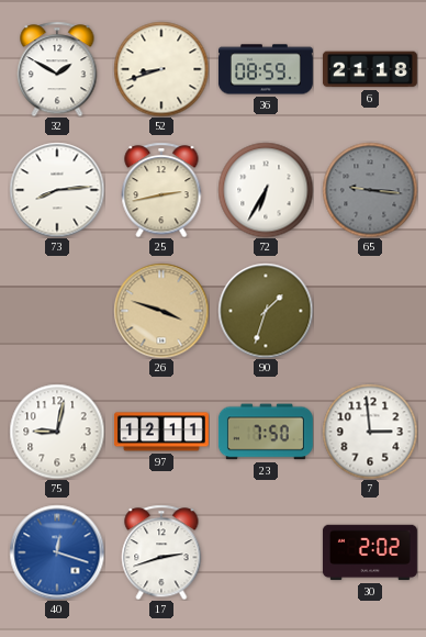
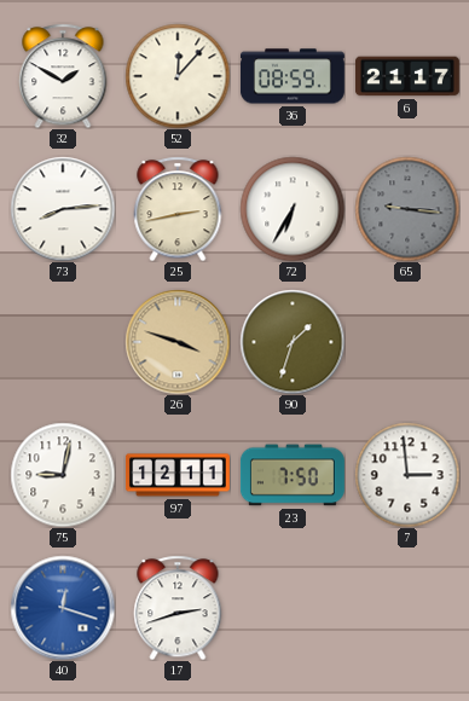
52: 8:42 -> 12:07 (178, 76)
6: 21:18 -> 21:17 (407, 76)
30: 2:02 -> none (370, 552)
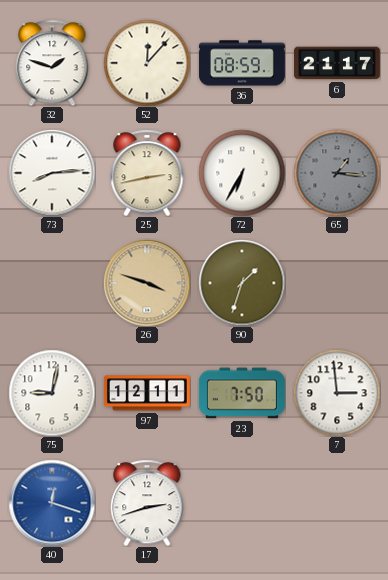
32: 1:50 -> 1:48 (52, 63)
65: 9:16 -> 1:16 (337, 173)
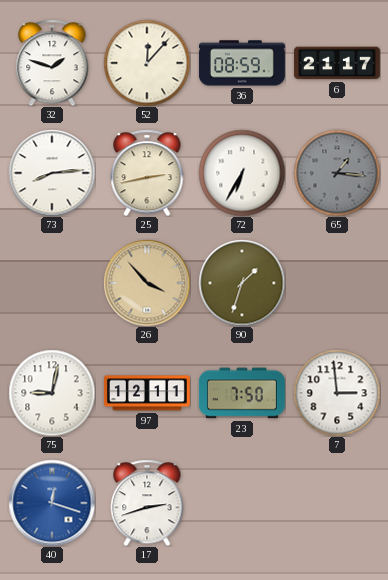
26: 3:48 -> 3:53 (147, 283)
